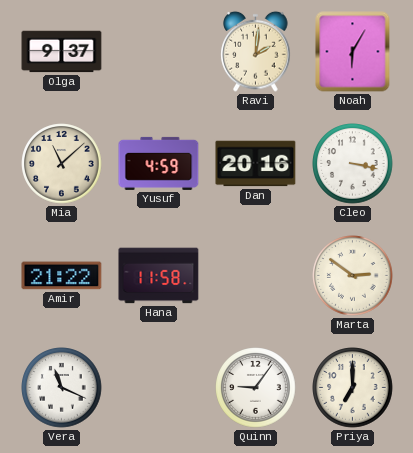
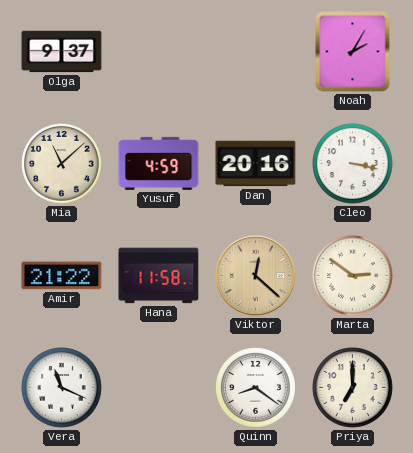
Ravi: 2:01 -> none (256, 51)
Noah: 6:05 -> 2:05 (353, 52)
Viktor: none -> 12:22 (256, 276)
Quinn: 9:06 -> 8:21 (256, 388)
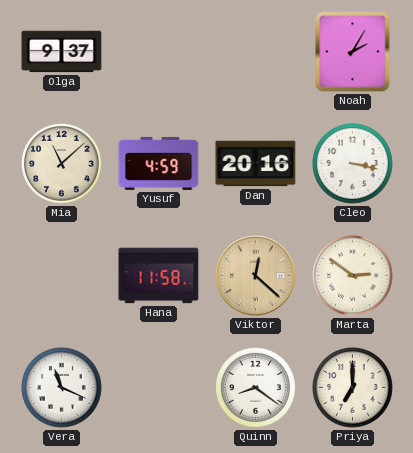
Amir: 21:22 -> none (62, 276)
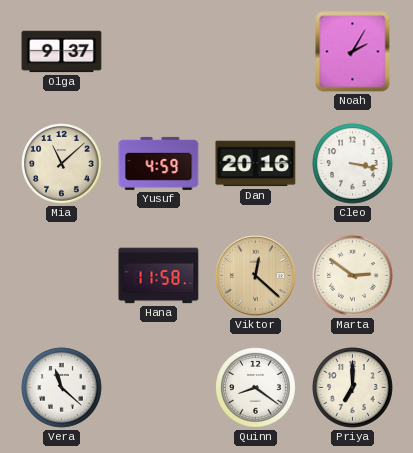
Vera: 11:19 -> 11:22 (62, 388)
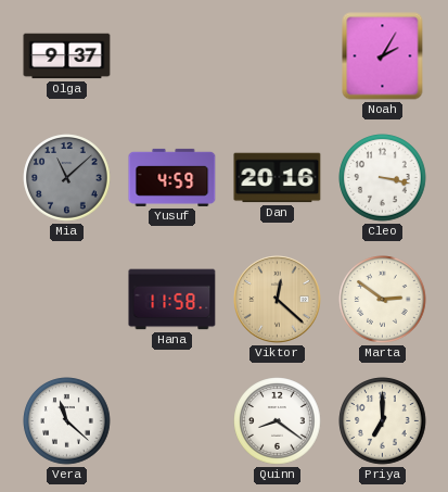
Mia dial: cream -> grey (67, 178)
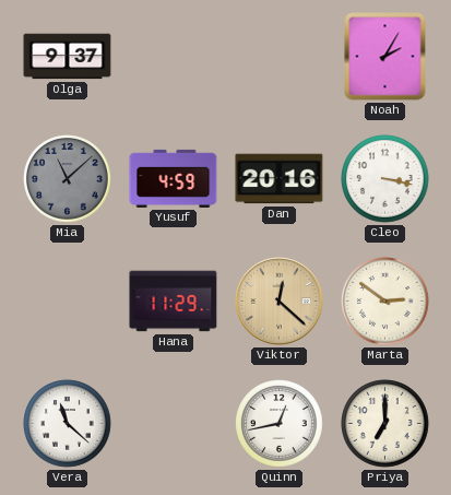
Hana: 11:58 -> 11:29 (174, 302)
Quinn: 8:21 -> 12:43 (280, 424)
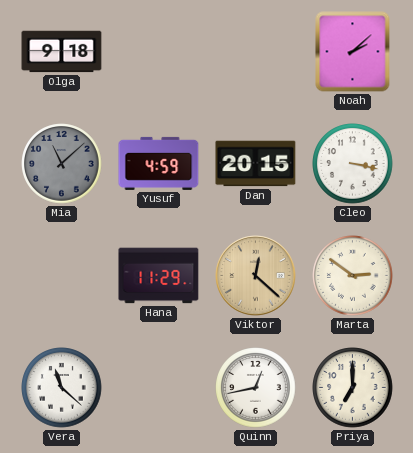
Olga: 9:37 -> 9:18 (62, 52)
Noah: 2:05 -> 2:08 (353, 52)
Dan: 20:16 -> 20:15 (256, 164)
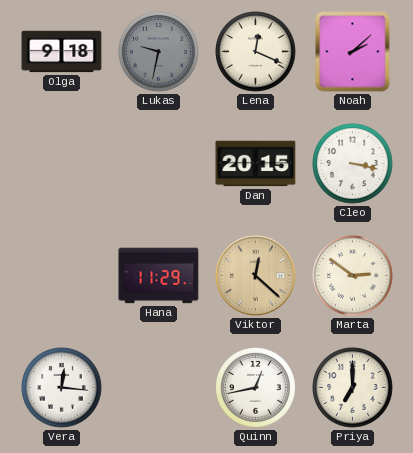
Lukas: none -> 9:32 (159, 52)
Lena: none -> 12:19 (256, 52)
Mia: 11:08 -> none (62, 164)
Yusuf: 4:59 -> none (159, 163)
Vera: 11:22 -> 12:16 (62, 388)
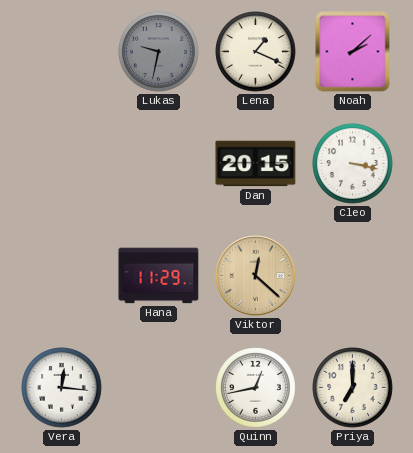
Olga: 9:18 -> none (62, 52)
Lena: 12:19 -> 1:19 (256, 52)
Marta: 2:51 -> none (353, 276)
